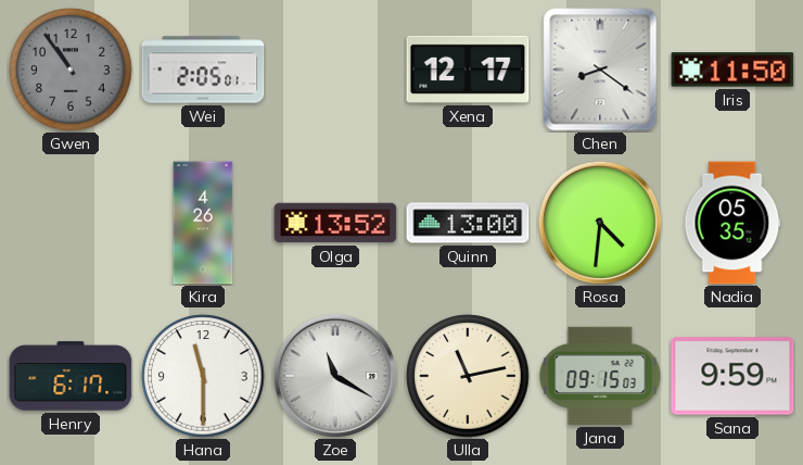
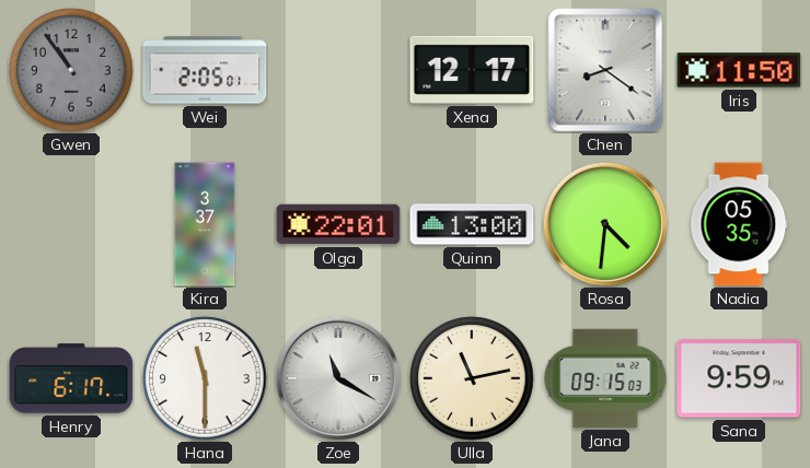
Kira: 4:26 -> 3:37 (205, 224)
Olga: 13:52 -> 22:01 (338, 224)
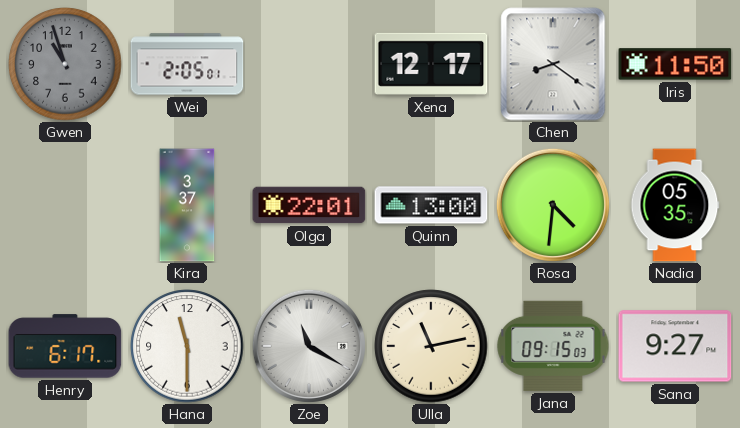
Gwen: 10:54 -> 10:57 (65, 64)
Sana: 9:59 -> 9:27 (675, 346)
